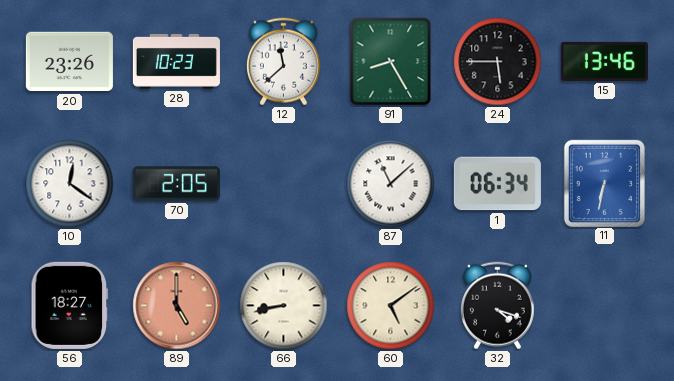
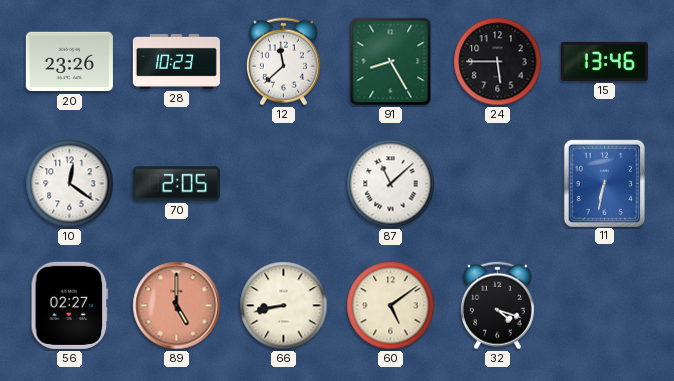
1: 06:34 -> none (497, 184)
56: 18:27 -> 02:27 (70, 305)
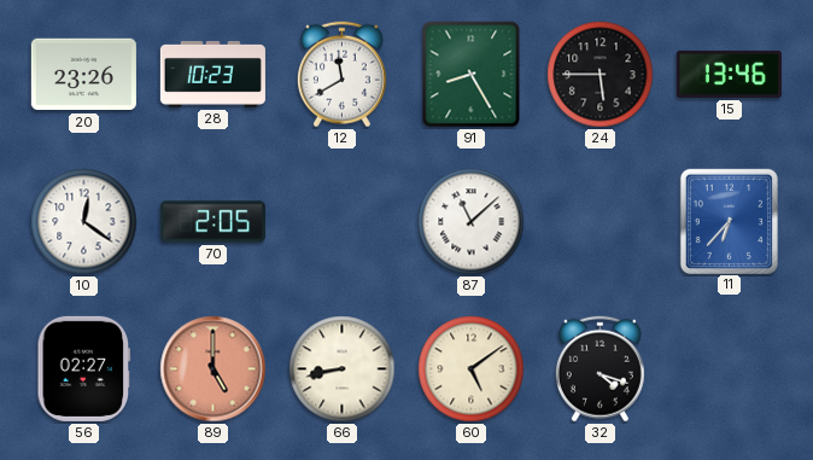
12: 11:38 -> 11:40 (341, 75)
11: 6:32 -> 6:37 (729, 221)
